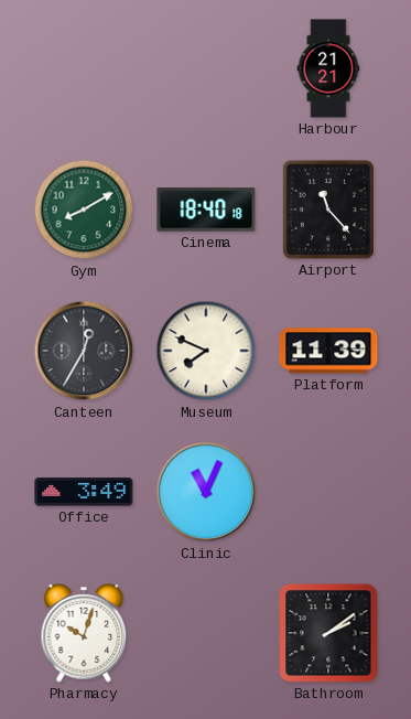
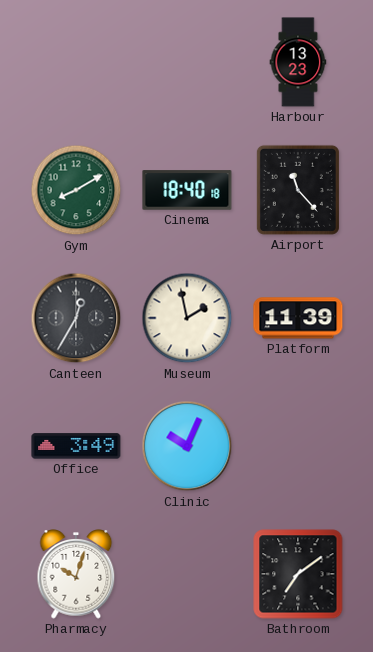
Harbour: 21:21 -> 13:23 (298, 62)
Museum: 7:49 -> 1:58 (187, 318)
Clinic: 11:04 -> 10:04 (187, 446)
Bathroom: 2:09 -> 7:09 (298, 574)
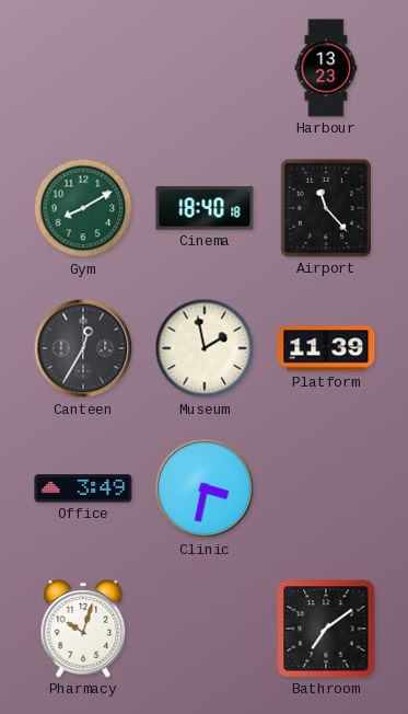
Clinic: 10:04 -> 3:32 (205, 488)
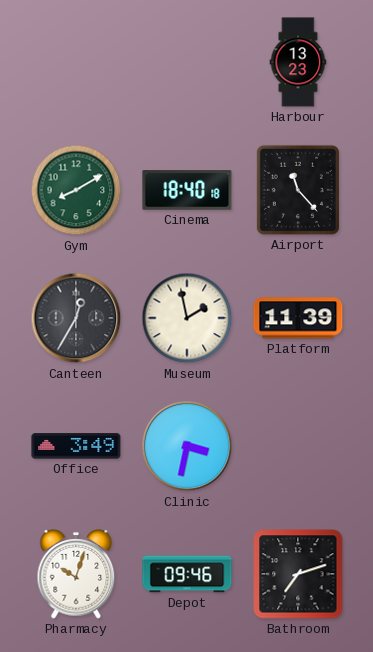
Depot: none -> 09:46 (187, 574)
Bathroom: 7:09 -> 7:12 (298, 574)
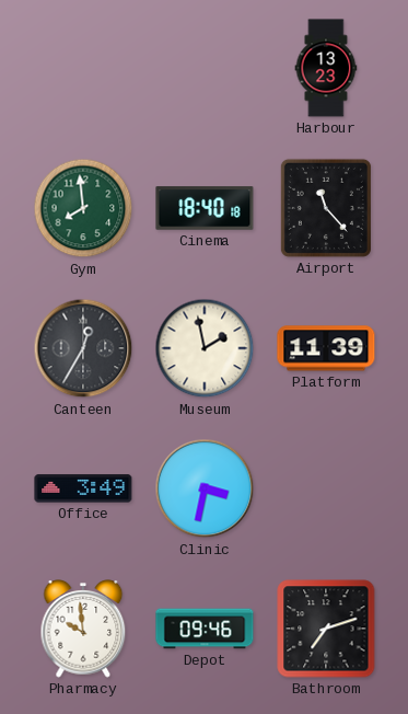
Gym: 8:10 -> 7:59 (83, 208)
Pharmacy: 10:03 -> 9:59 (83, 629)
